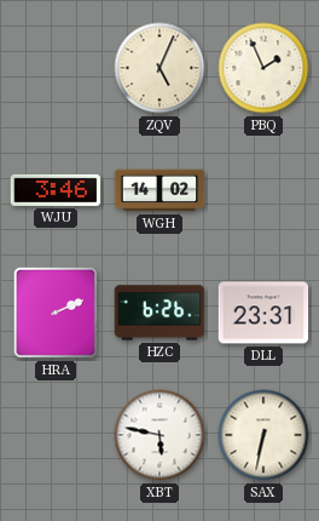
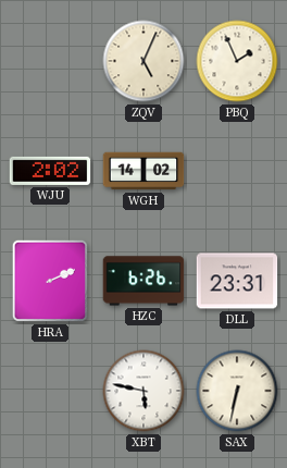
WJU: 3:46 -> 2:02 (50, 171)
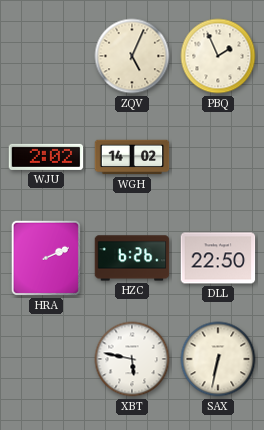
DLL: 23:31 -> 22:50 (218, 258)
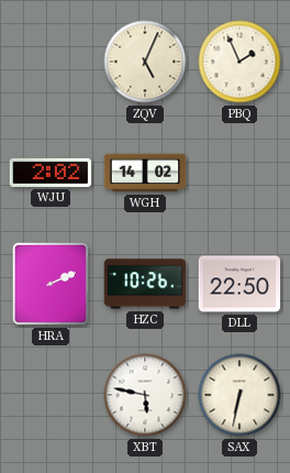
HZC: 6:26 -> 10:26 (145, 284)
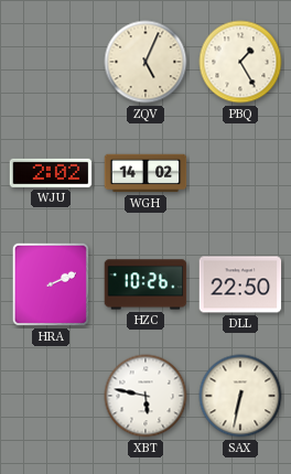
PBQ: 1:56 -> 1:25 (240, 62)
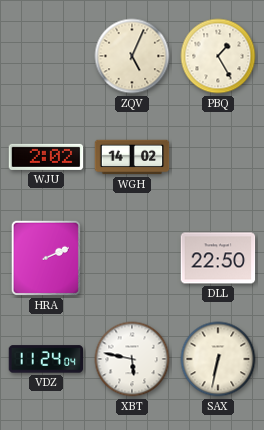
HZC: 10:26 -> none (145, 284)
VDZ: none -> 11:24 (46, 359)
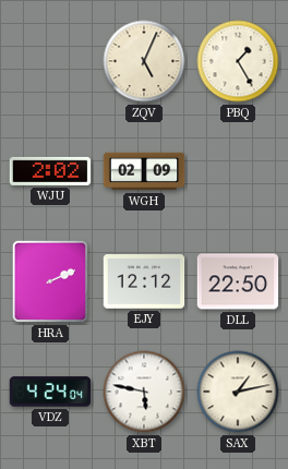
WGH: 14:02 -> 02:09 (144, 171)
EJY: none -> 12:12 (144, 281)
VDZ: 11:24 -> 4:24 (50, 392)
SAX: 6:32 -> 1:13 (238, 392)
